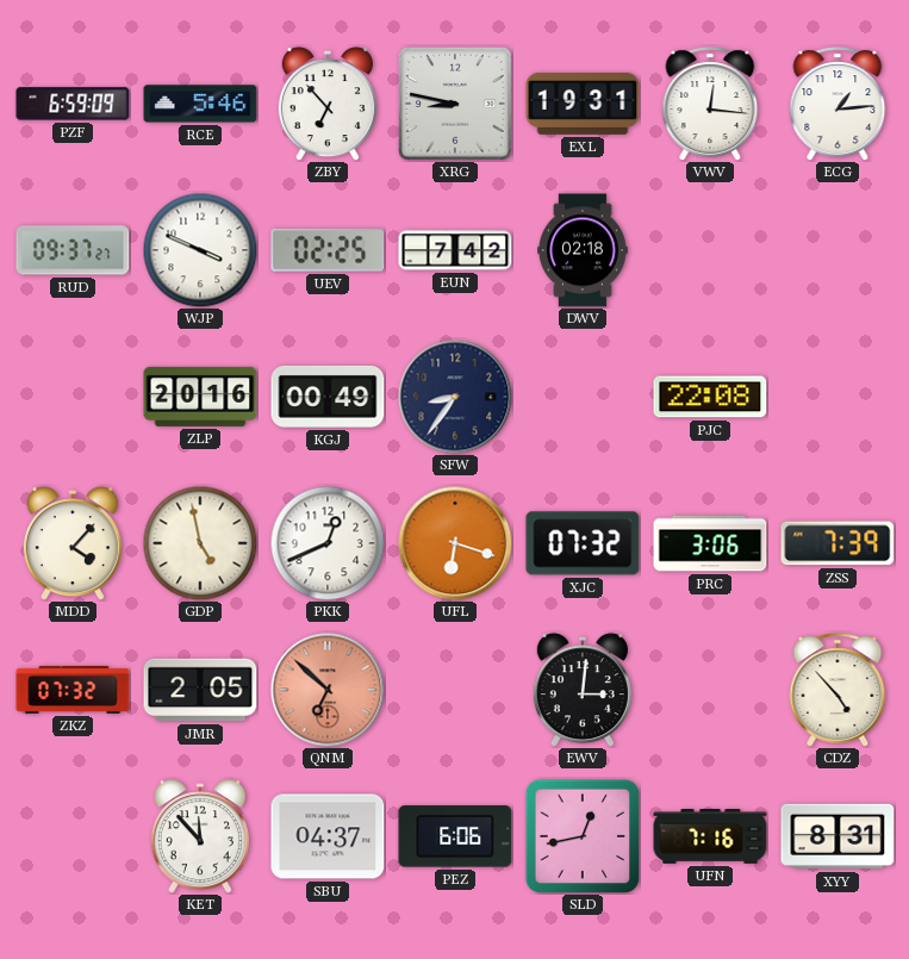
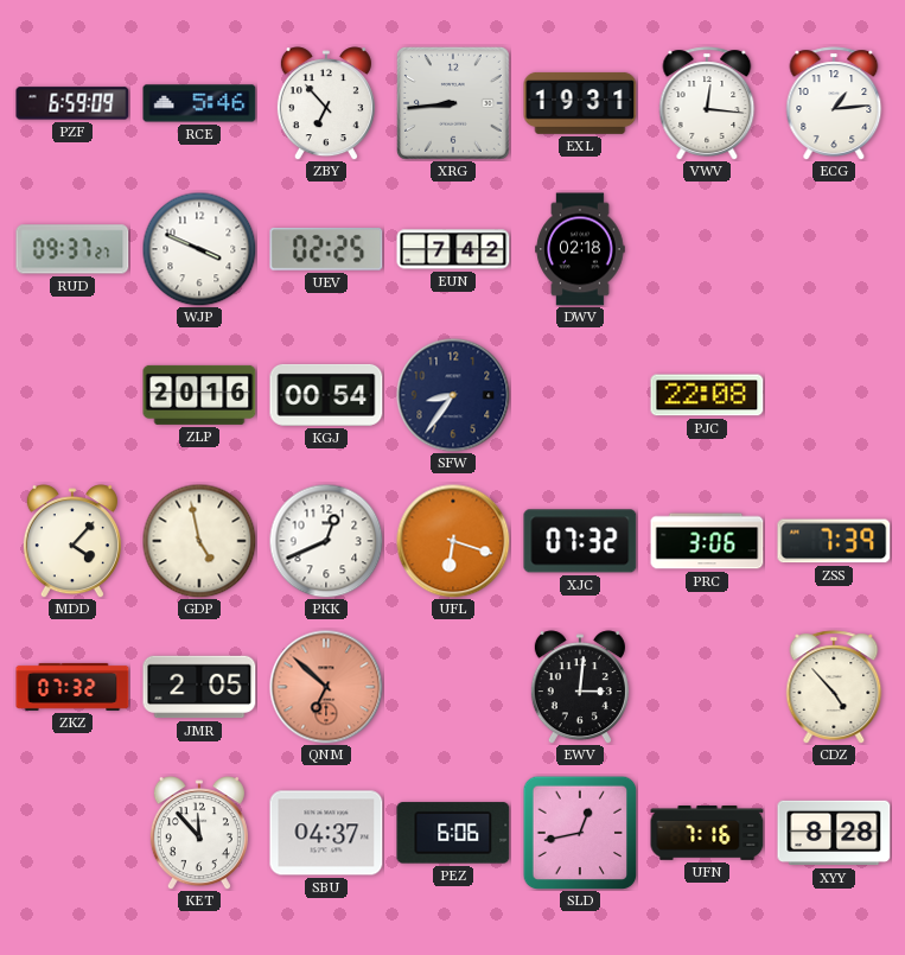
XRG: 8:47 -> 8:44 (453, 103)
KGJ: 00:49 -> 00:54 (326, 395)
XYY: 8:31 -> 8:28 (834, 833)
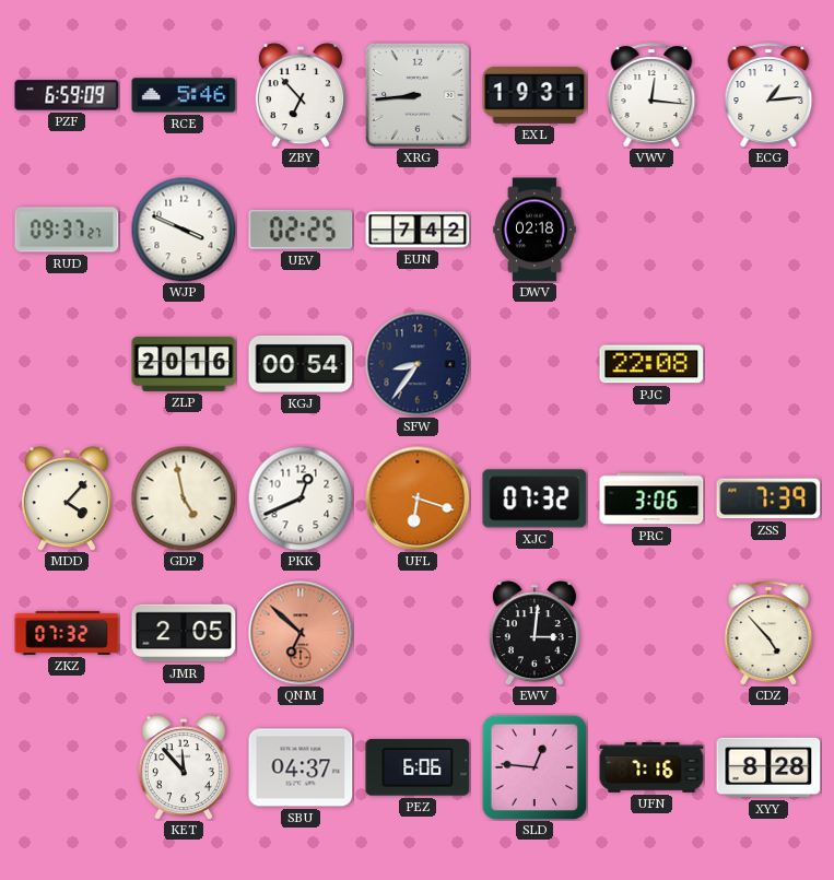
SLD: 12:43 -> 12:46 (535, 767)
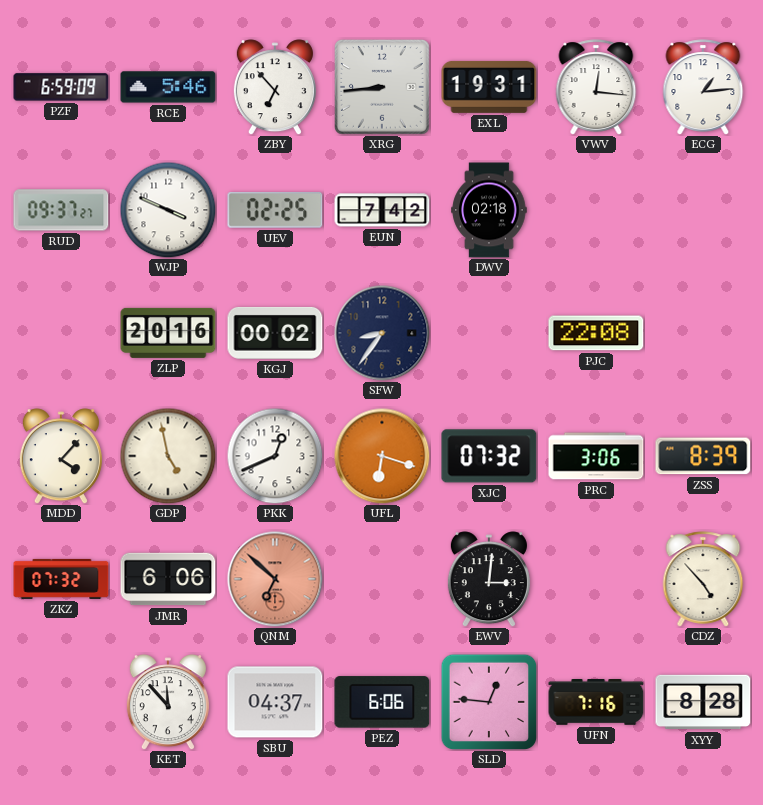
KGJ: 00:54 -> 00:02 (275, 333)
ZSS: 7:39 -> 8:39 (703, 456)
JMR: 2:05 -> 6:06 (168, 579)
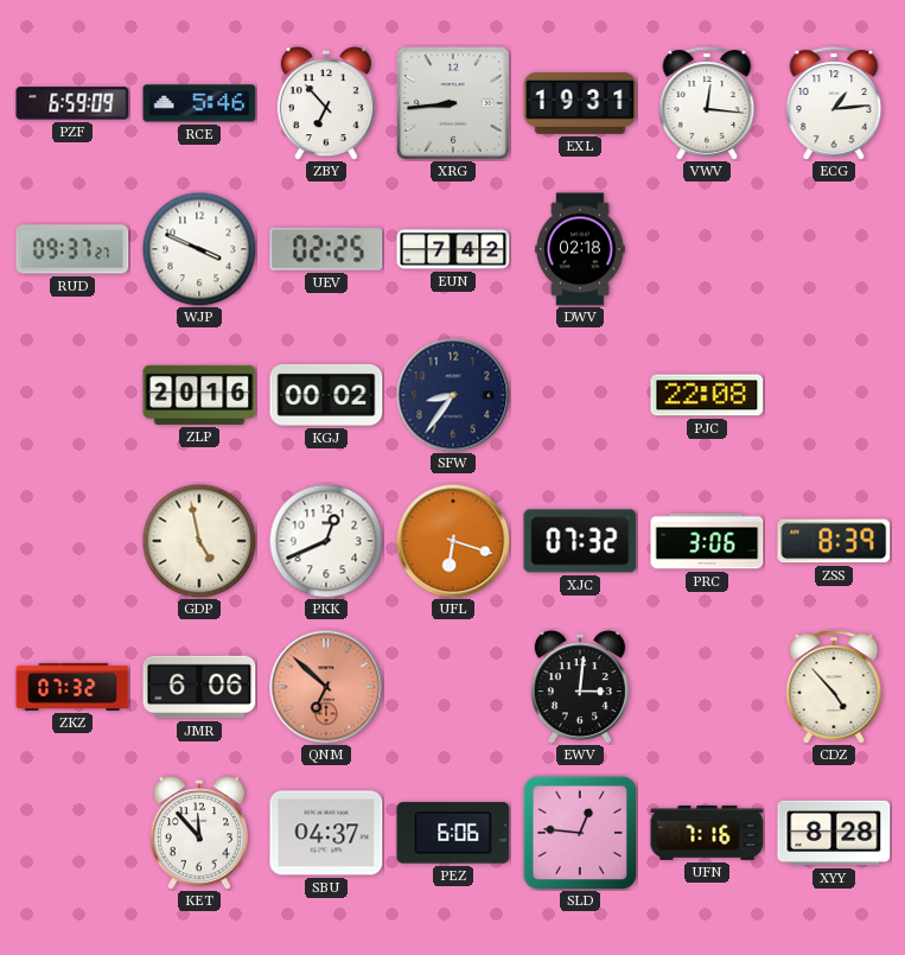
MDD: 4:07 -> none (61, 456)
